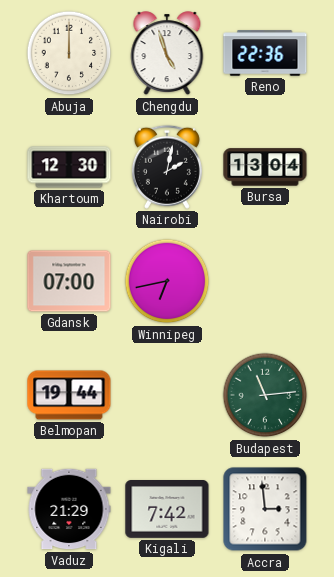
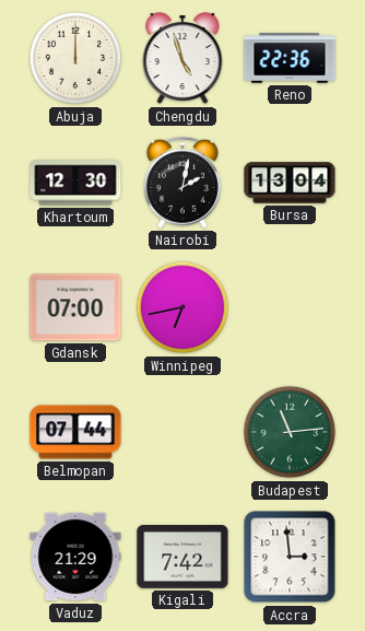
Belmopan: 19:44 -> 07:44 (75, 432)
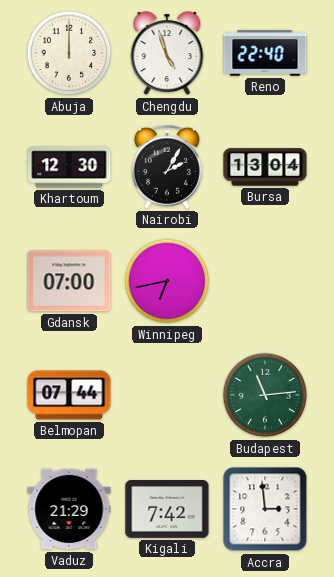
Reno: 22:36 -> 22:40 (265, 53)
Nairobi: 2:02 -> 2:05 (167, 167)
